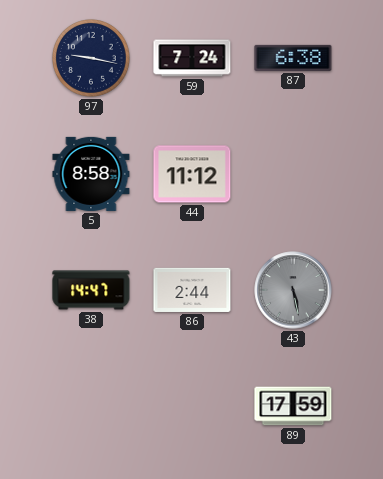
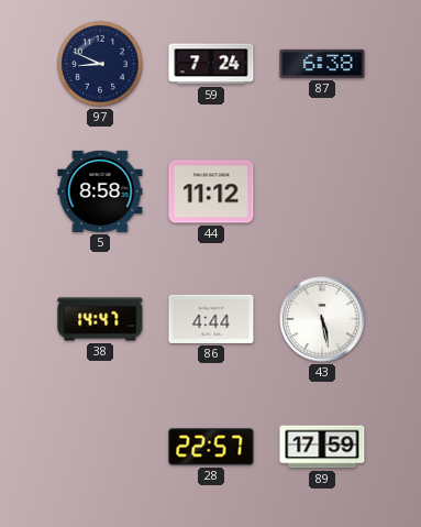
97: 9:17 -> 8:49 (101, 65)
86: 2:44 -> 4:44 (211, 319)
43 dial: grey -> white (322, 319)
28: none -> 22:57 (211, 447)
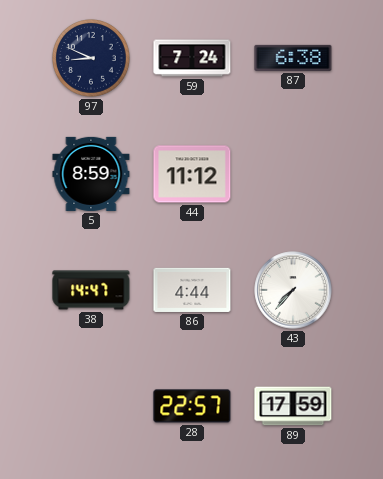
5: 8:58 -> 8:59 (91, 174)
43: 5:28 -> 7:37 (293, 290)
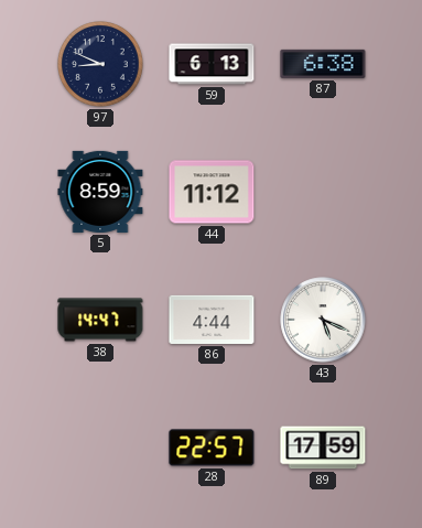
59: 7:24 -> 6:13 (212, 64)
43: 7:37 -> 5:19 (323, 320)
